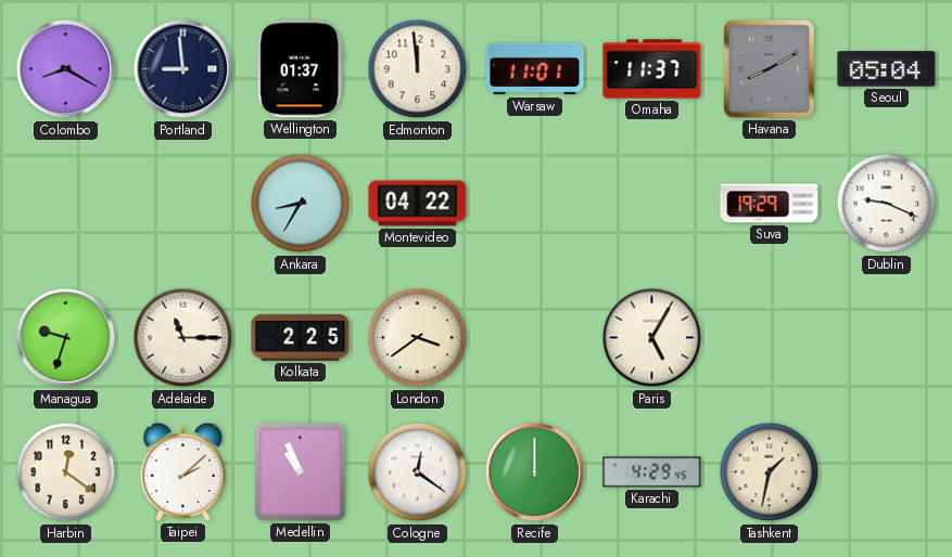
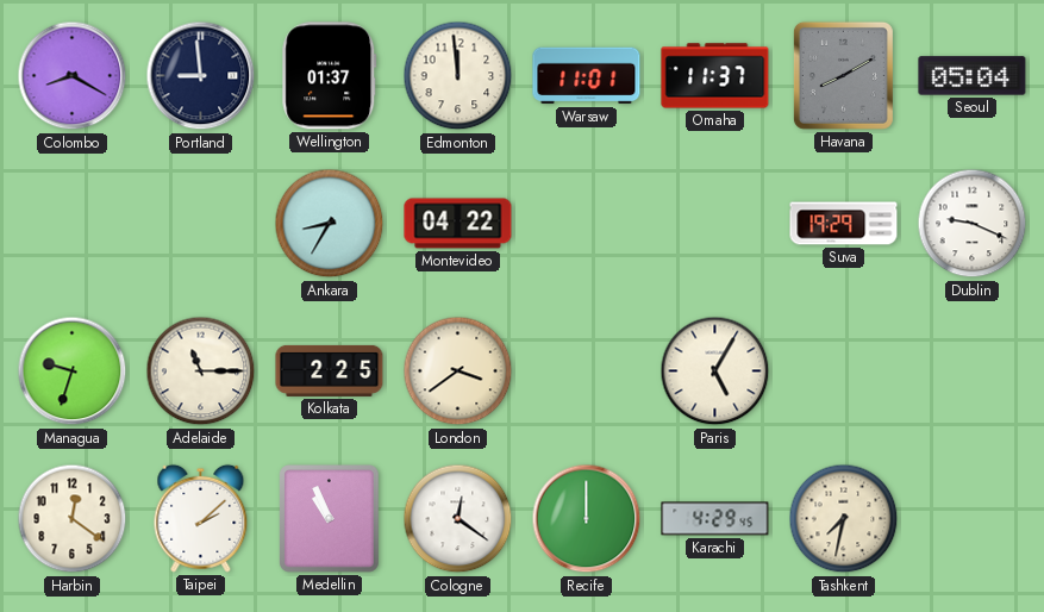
Tashkent: 1:32 -> 7:32 (844, 519)
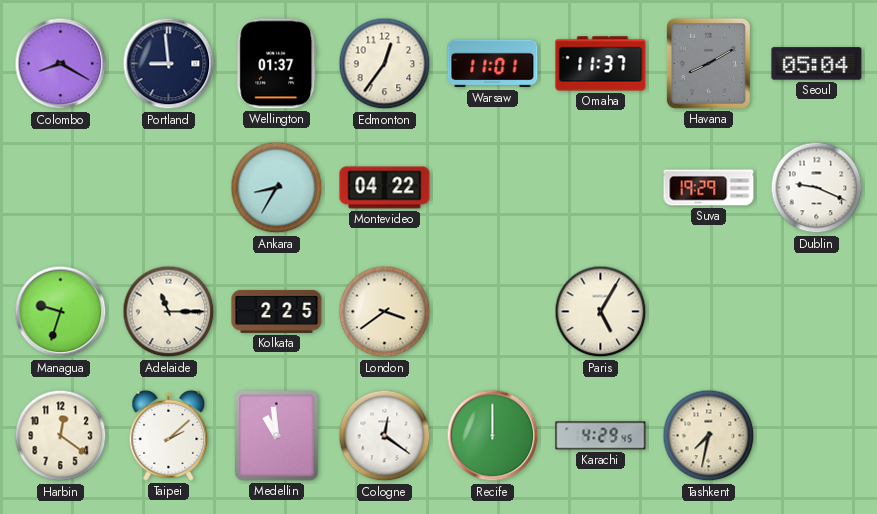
Edmonton: 11:59 -> 12:36 (385, 64)
Medellin: 10:56 -> 10:59 (277, 436)
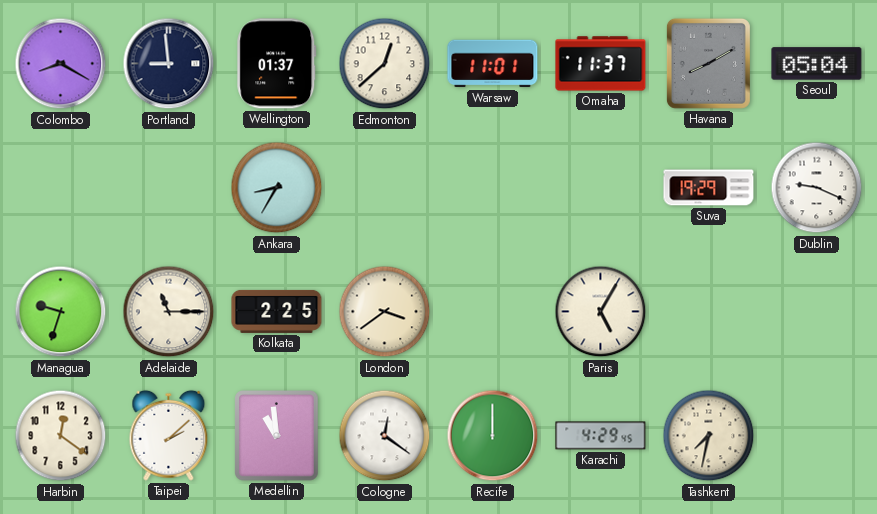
Edmonton: 12:36 -> 12:38 (385, 64)
Montevideo: 04:22 -> none (385, 188)
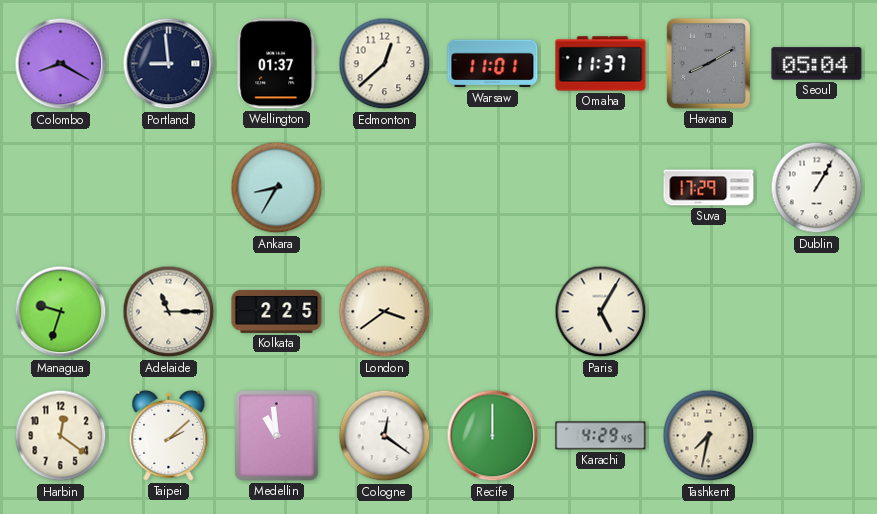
Suva: 19:29 -> 17:29 (709, 188)
Dublin: 9:19 -> 1:05 (817, 188)
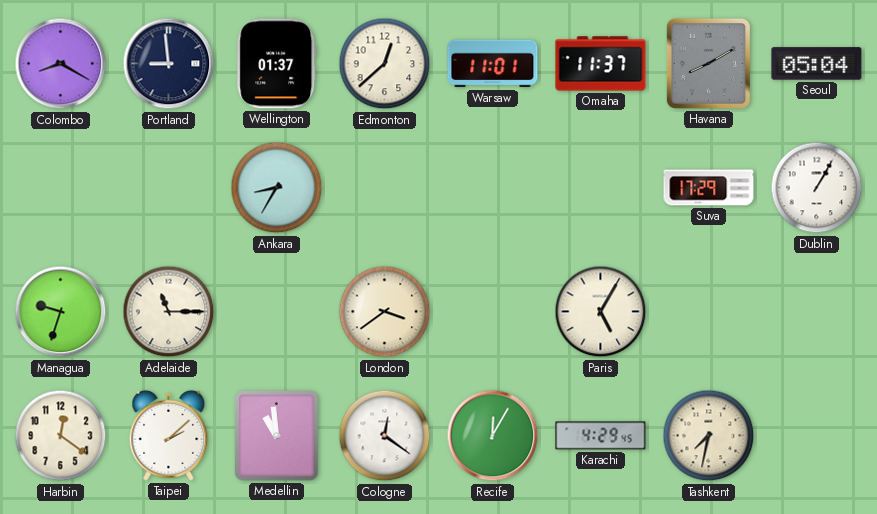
Kolkata: 2:25 -> none (277, 311)
Recife: 12:00 -> 12:05 (493, 436)
